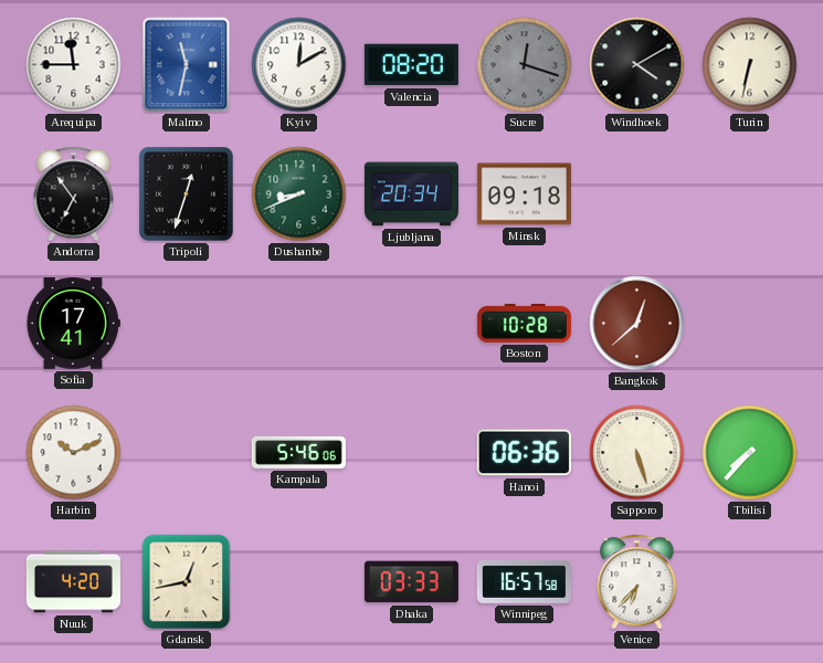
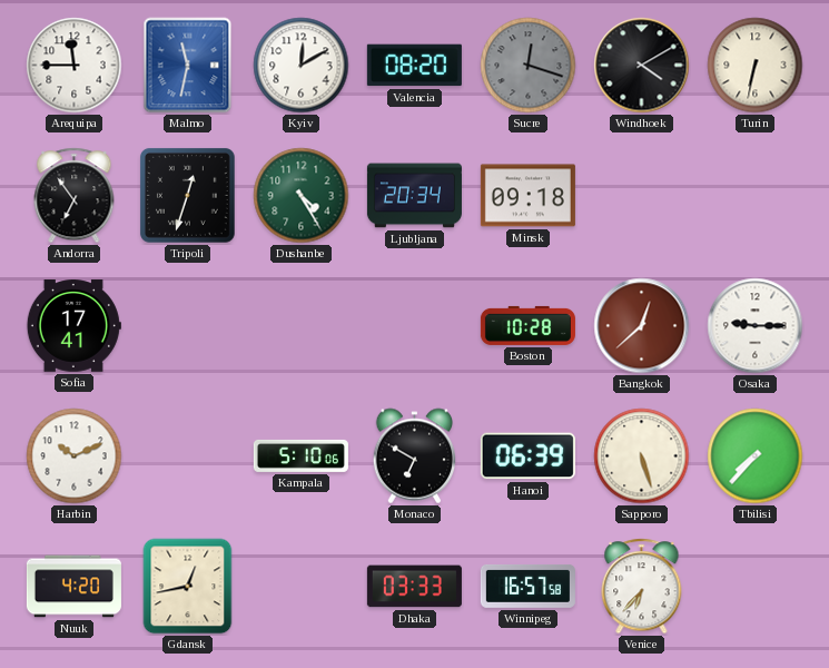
Dushanbe: 8:41 -> 4:25 (302, 196)
Osaka: none -> 9:15 (756, 326)
Kampala: 5:46 -> 5:10 (300, 455)
Monaco: none -> 6:50 (414, 456)
Hanoi: 06:36 -> 06:39 (527, 456)
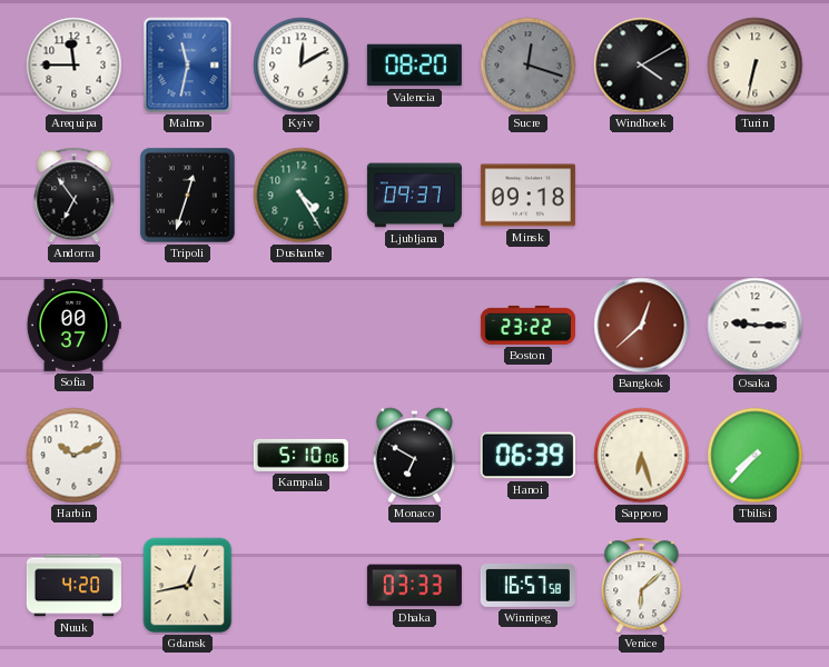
Ljubljana: 20:34 -> 09:37 (414, 196)
Sofia: 17:41 -> 00:37 (73, 326)
Boston: 10:28 -> 23:22 (527, 325)
Sapporo: 5:27 -> 6:27 (642, 456)
Venice: 6:37 -> 6:08 (642, 586)
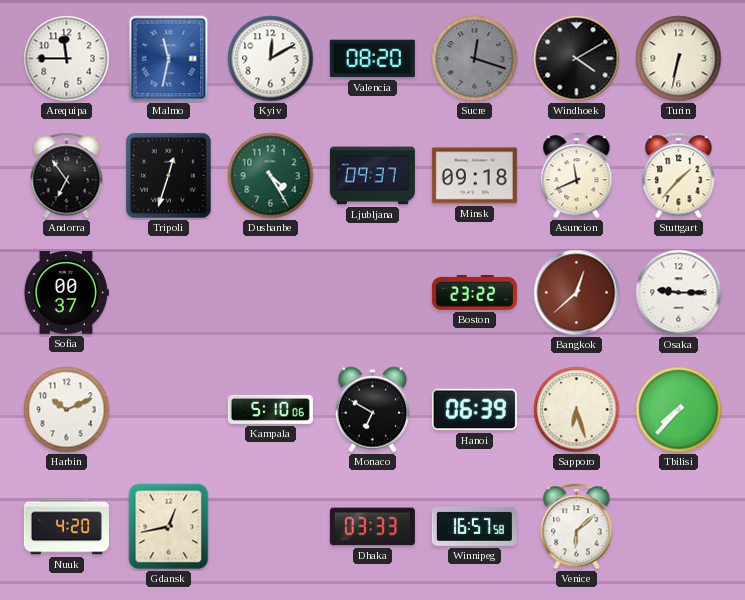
Asuncion: none -> 11:41 (577, 176)
Stuttgart: none -> 1:37 (679, 176)
